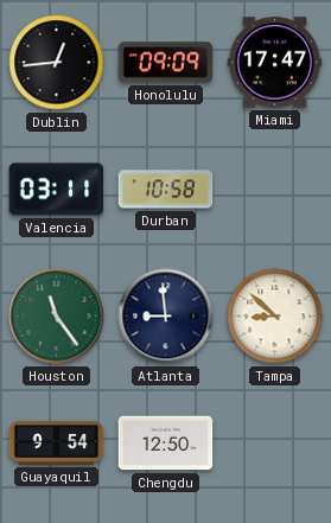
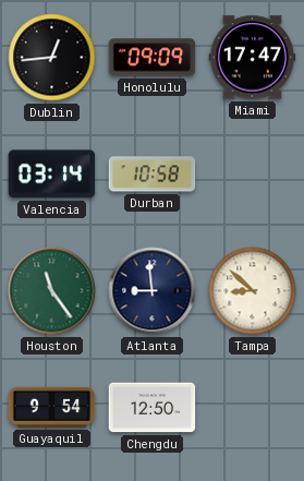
Valencia: 03:11 -> 03:14 (52, 175)
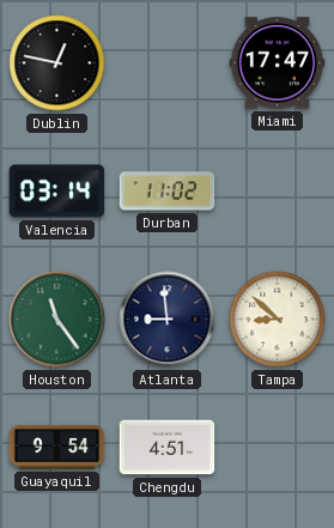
Dublin: 12:44 -> 12:47 (57, 63)
Honolulu: 09:09 -> none (153, 58)
Durban: 10:58 -> 11:02 (168, 192)
Chengdu: 12:50 -> 4:51 (168, 448)
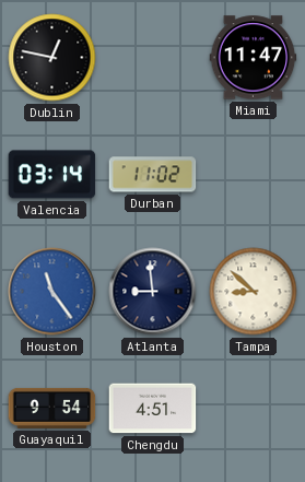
Miami: 17:47 -> 11:47 (254, 58)
Houston dial: green -> blue (52, 292)
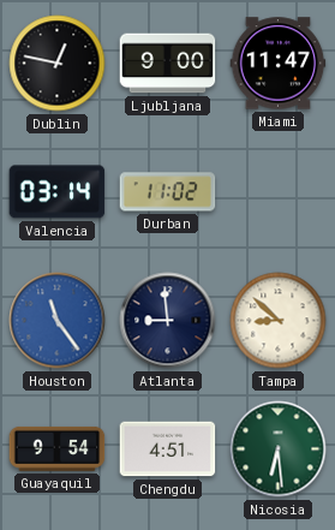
Ljubljana: none -> 9:00 (168, 64)
Nicosia: none -> 6:29 (279, 449)
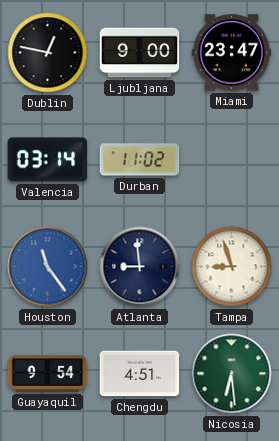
Miami: 11:47 -> 23:47 (232, 53)
Tampa: 8:52 -> 8:57 (232, 267)
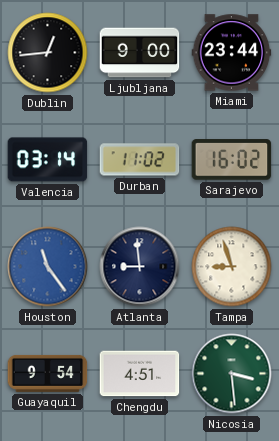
Dublin: 12:47 -> 12:44 (48, 53)
Miami: 23:47 -> 23:44 (232, 53)
Sarajevo: none -> 16:02 (232, 160)
Nicosia: 6:29 -> 3:29 (232, 374)
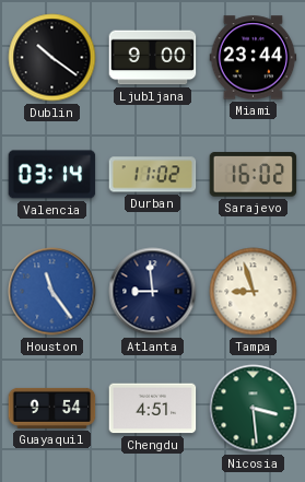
Dublin: 12:44 -> 10:21 (52, 58)
